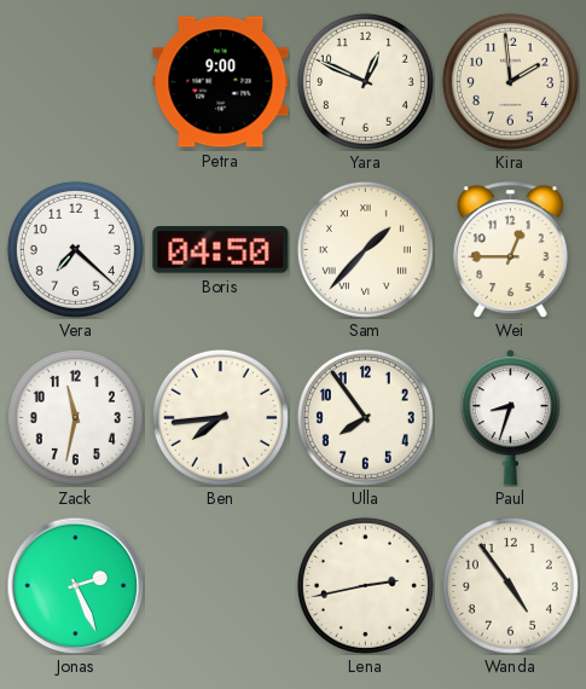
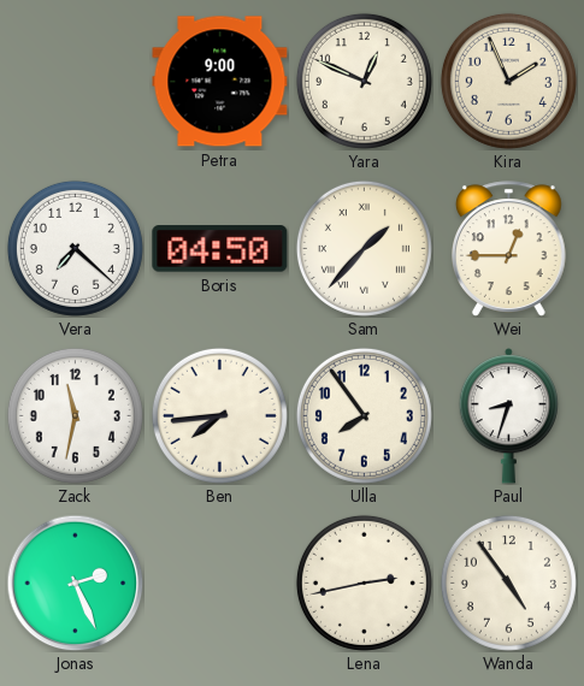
Kira: 1:59 -> 1:56 (508, 81)
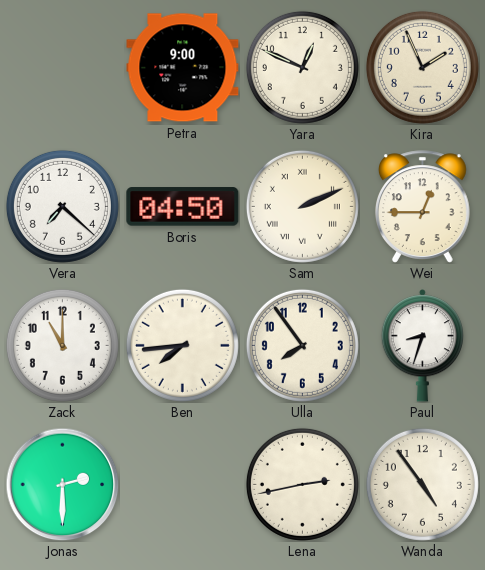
Sam: 1:37 -> 2:11 (302, 206)
Zack: 11:32 -> 11:00 (62, 345)
Jonas: 2:26 -> 2:30 (62, 484)
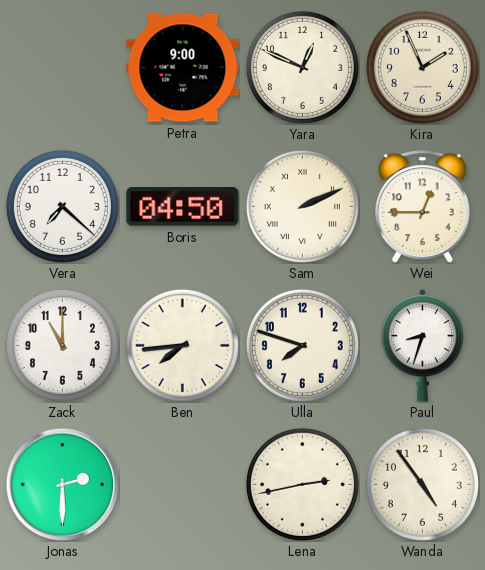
Ulla: 7:54 -> 7:48 (302, 345)
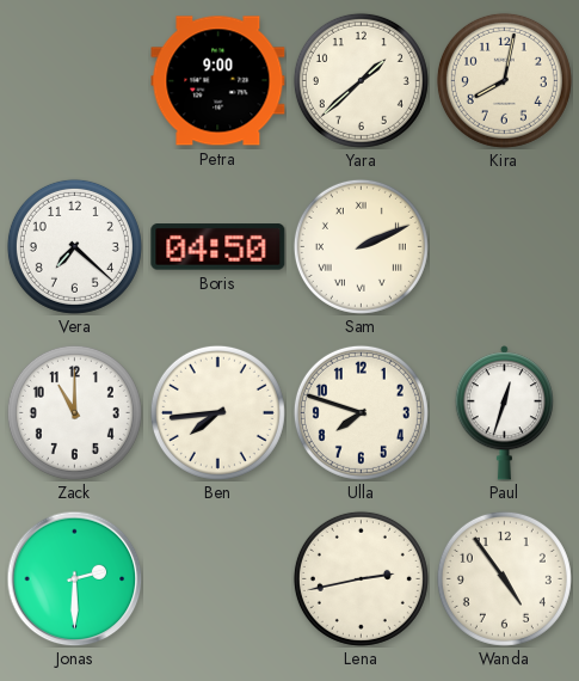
Yara: 12:49 -> 1:38 (361, 80)
Kira: 1:56 -> 8:02 (504, 80)
Wei: 12:45 -> none (422, 207)
Paul: 8:33 -> 12:33 (505, 413)
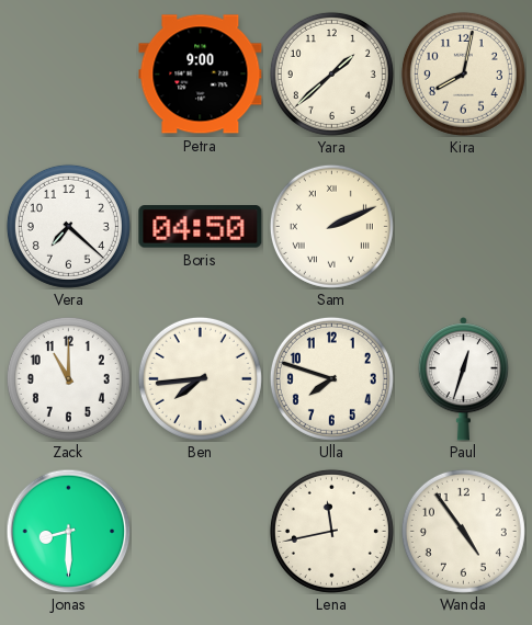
Jonas: 2:30 -> 8:30 (68, 531)
Lena: 2:43 -> 11:43 (331, 531)
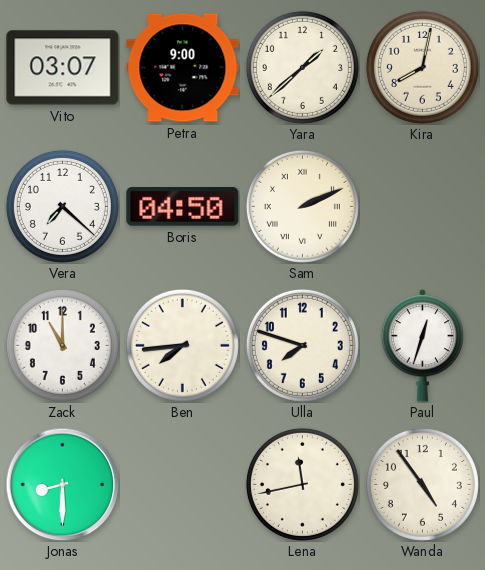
Vito: none -> 03:07 (63, 68)
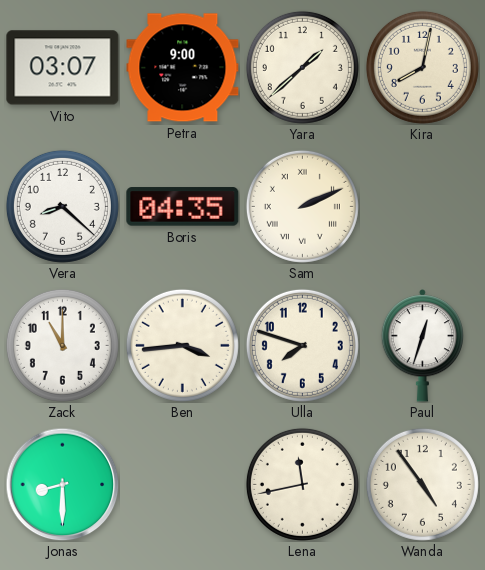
Vera: 7:22 -> 8:22 (62, 206)
Boris: 04:50 -> 04:35 (183, 207)
Ben: 7:44 -> 3:44 (182, 345)
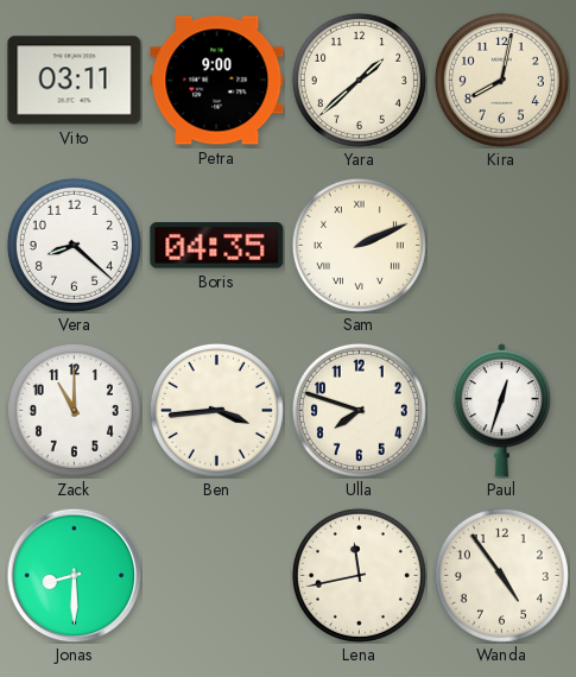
Vito: 03:07 -> 03:11 (75, 81)
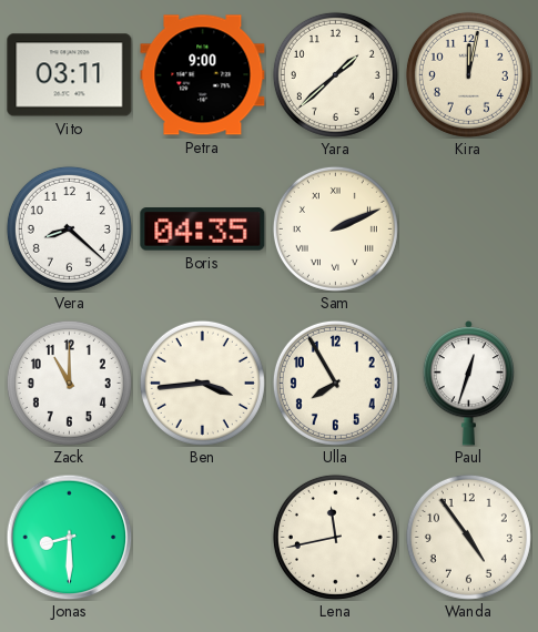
Kira: 8:02 -> 12:02 (468, 74)
Ulla: 7:48 -> 7:55 (335, 383)
